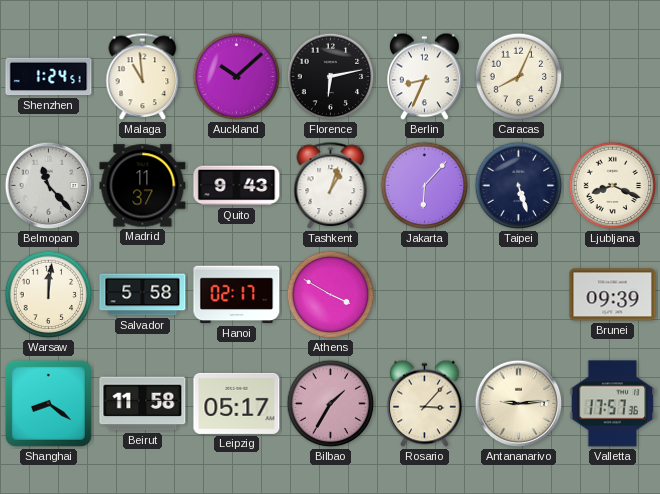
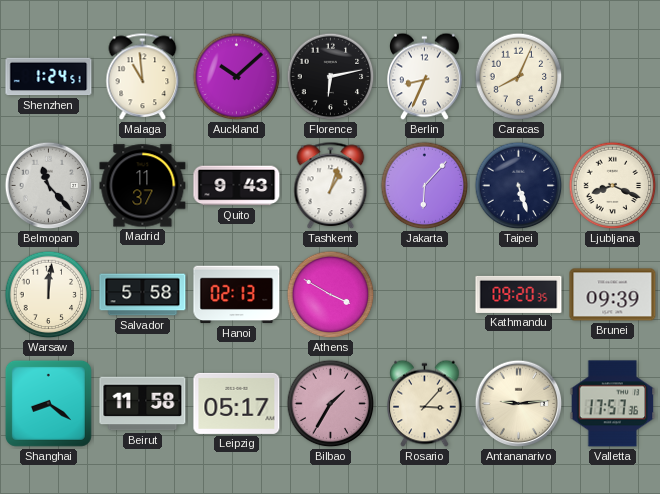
Hanoi: 02:17 -> 02:13 (237, 295)
Kathmandu: none -> 09:20 (519, 294)
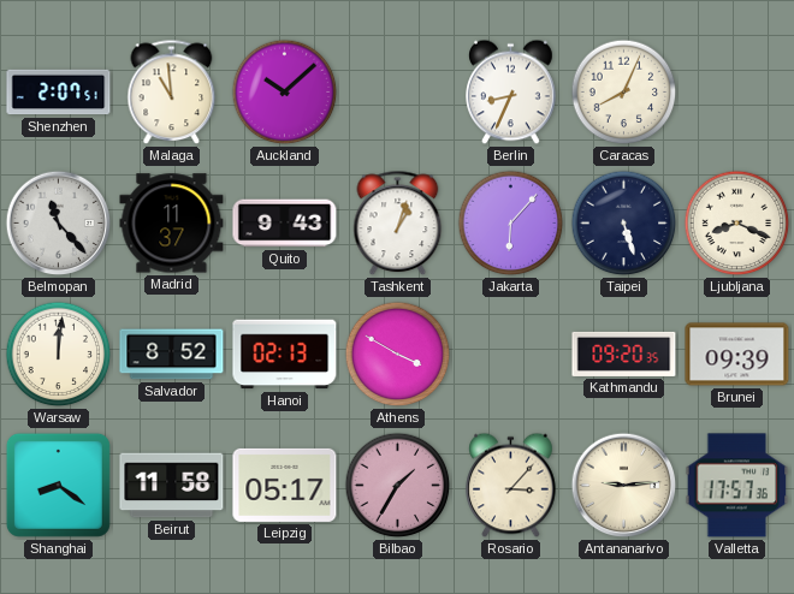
Shenzhen: 1:24 -> 2:07 (59, 93)
Florence: 6:13 -> none (331, 77)
Salvador: 5:58 -> 8:52 (172, 355)
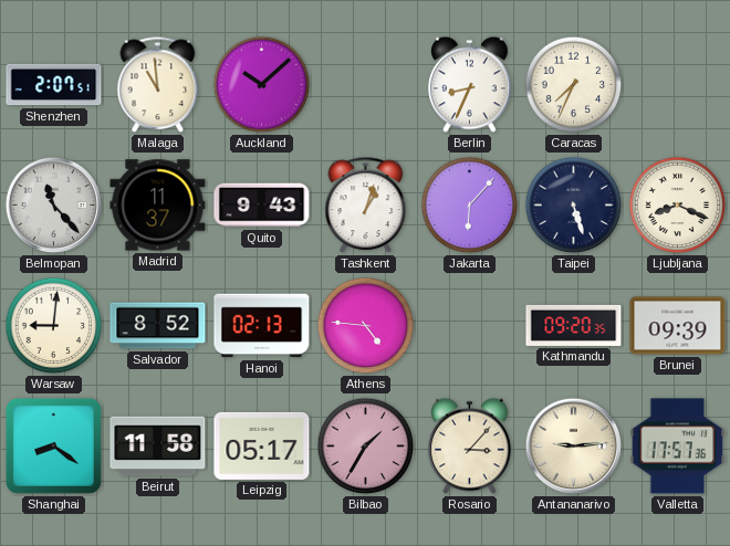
Caracas: 8:04 -> 7:34 (574, 85)
Warsaw: 12:01 -> 9:01 (54, 326)
Athens: 3:50 -> 4:46 (366, 326)
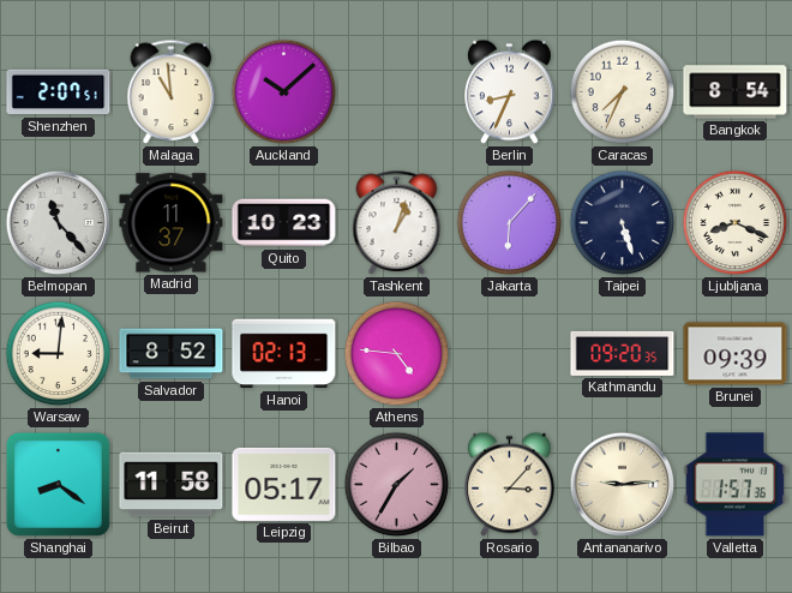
Bangkok: none -> 8:54 (736, 92)
Quito: 9:43 -> 10:23 (284, 223)
Valletta: 17:57 -> 1:57 (736, 485)
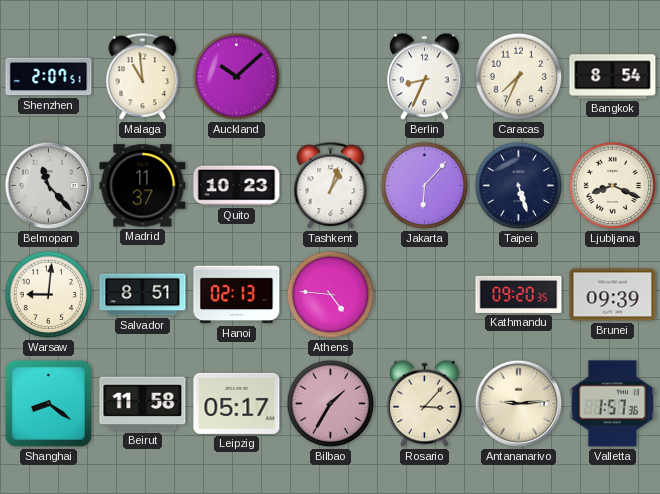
Salvador: 8:52 -> 8:51 (143, 295)
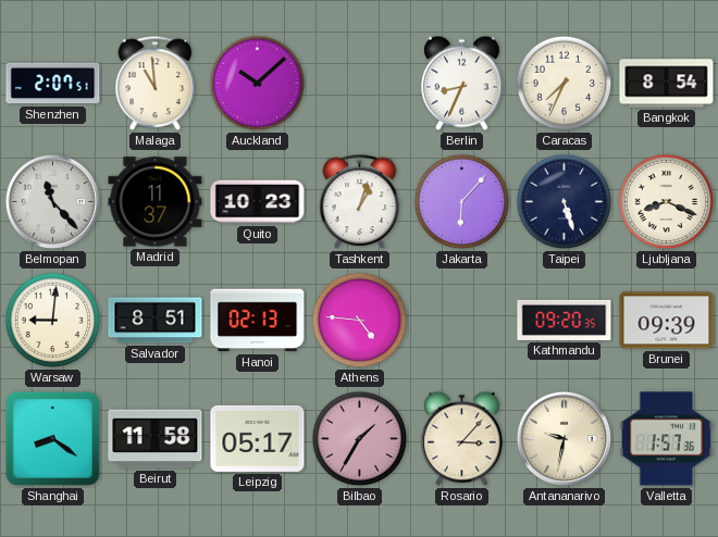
Antananarivo: 9:14 -> 9:32 (565, 439)
